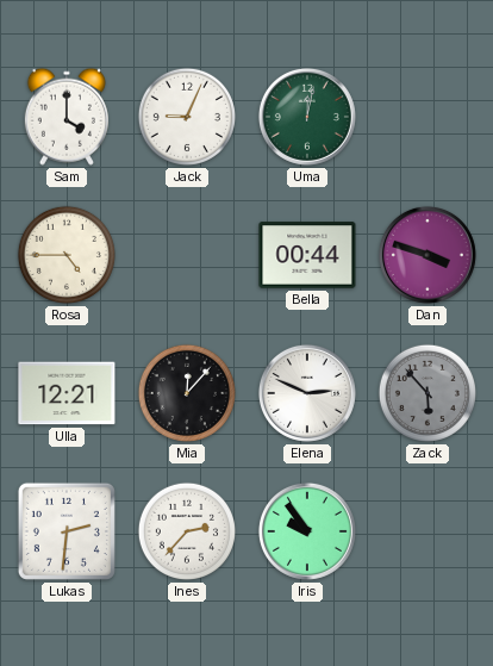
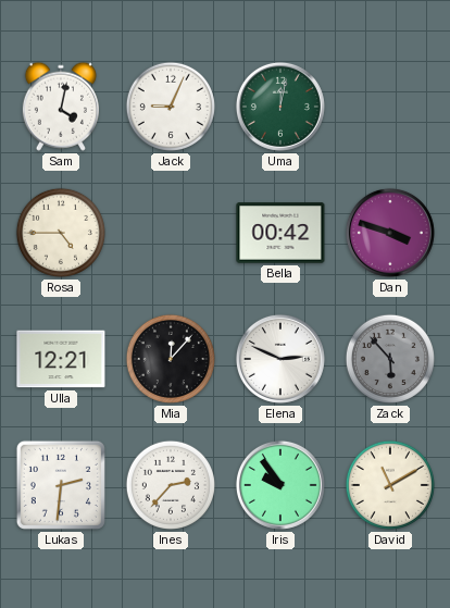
Sam: 4:00 -> 4:02 (61, 107)
Bella: 00:44 -> 00:42 (280, 233)
David: none -> 11:10 (390, 485)
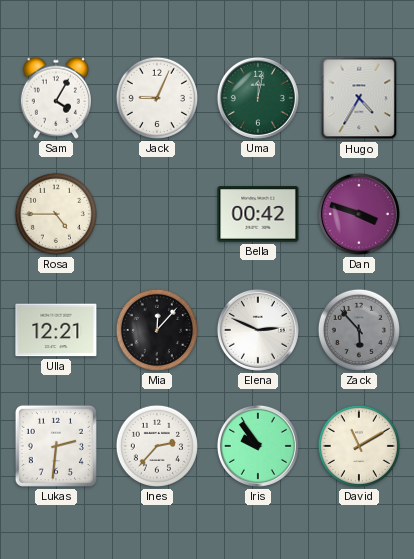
Sam: 4:02 -> 4:05 (56, 98)
Hugo: none -> 4:35 (359, 98)
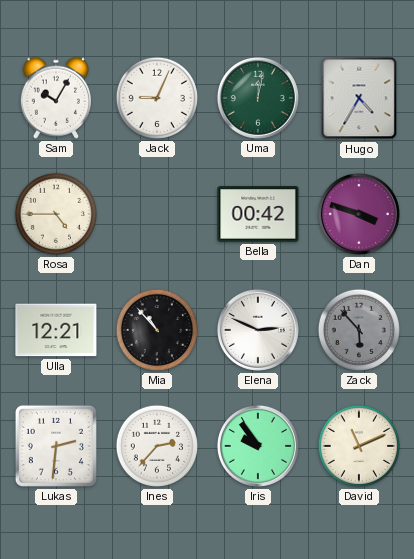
Sam: 4:05 -> 10:05 (56, 98)
Mia: 12:07 -> 10:53 (157, 330)
David: 11:10 -> 11:11 (359, 446)
